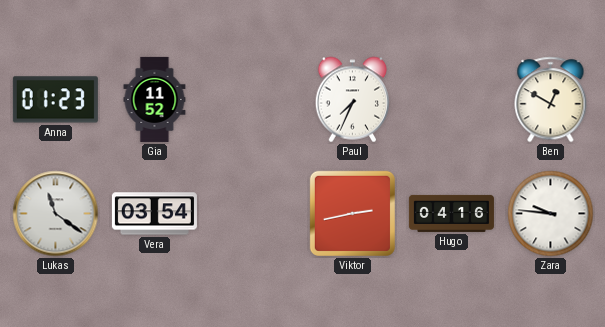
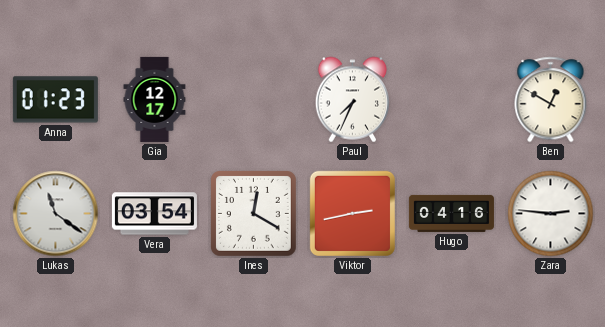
Gia: 11:52 -> 12:17 (155, 99)
Ines: none -> 12:20 (253, 213)
Zara: 9:46 -> 2:46 (551, 214)
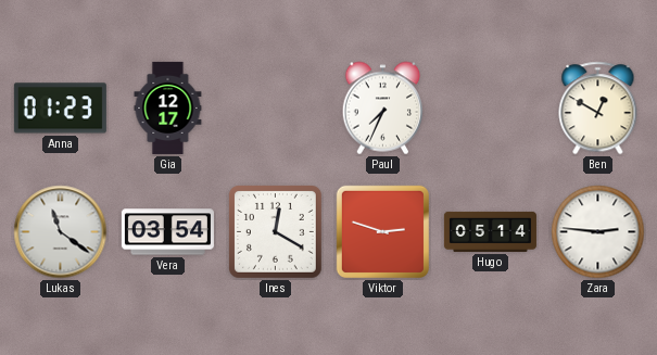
Viktor: 2:43 -> 2:48 (382, 231)
Hugo: 04:16 -> 05:14 (490, 231)
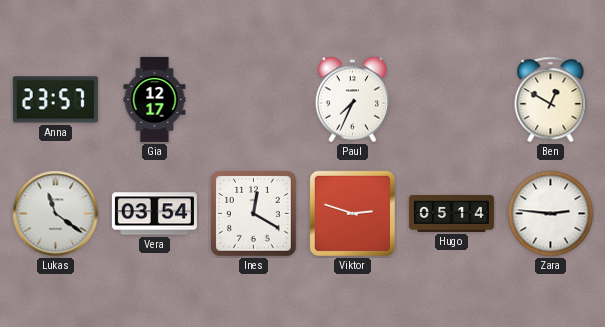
Anna: 01:23 -> 23:57 (55, 100)
